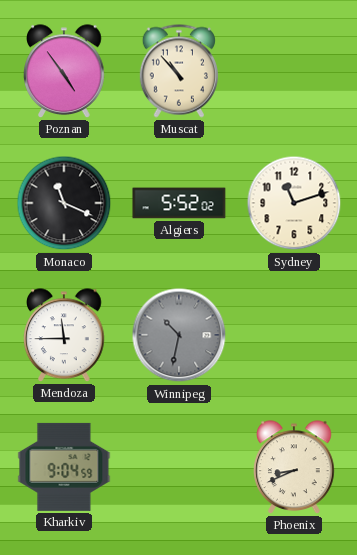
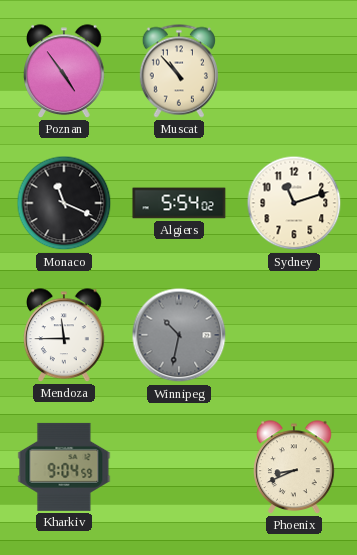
Algiers: 5:52 -> 5:54 (179, 203)
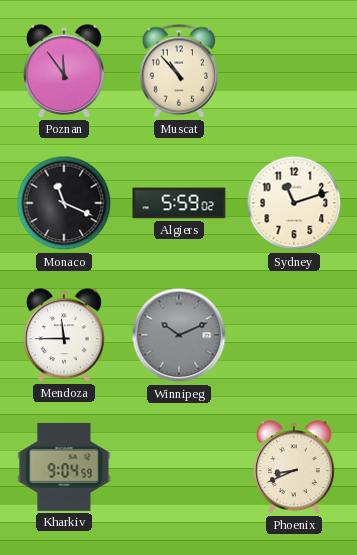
Poznan: 4:54 -> 11:54 (64, 71)
Algiers: 5:54 -> 5:59 (179, 203)
Winnipeg: 10:32 -> 10:11 (179, 335)
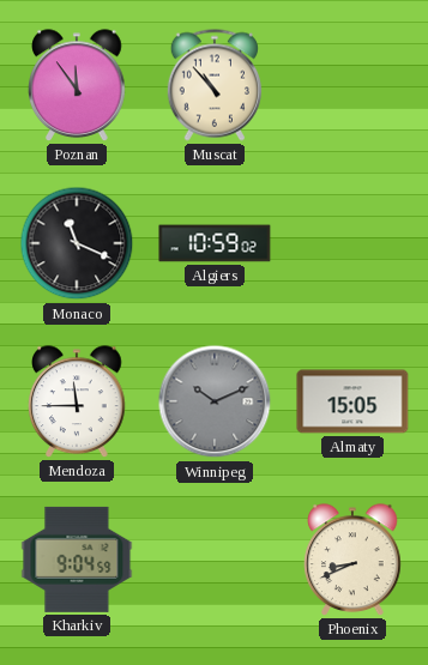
Algiers: 5:59 -> 10:59 (215, 243)
Sydney: 11:12 -> none (294, 203)
Almaty: none -> 15:05 (352, 401)
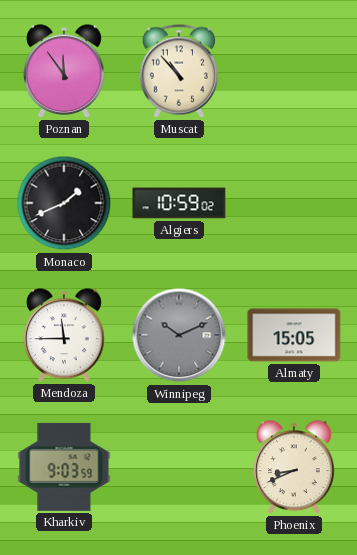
Monaco: 11:19 -> 1:41 (64, 203)
Kharkiv: 9:04 -> 9:03 (64, 467)
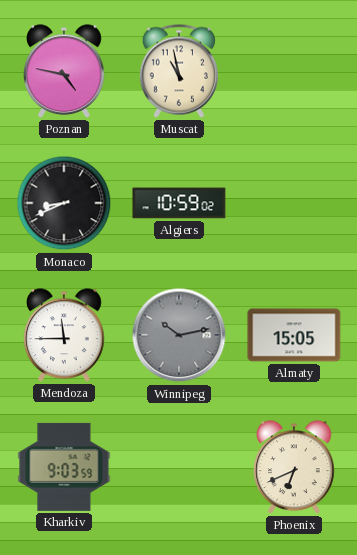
Poznan: 11:54 -> 4:47 (64, 71)
Muscat: 10:53 -> 10:58 (179, 71)
Monaco: 1:41 -> 8:41 (64, 203)
Winnipeg: 10:11 -> 10:13 (179, 335)
Phoenix: 8:41 -> 6:41 (294, 467)
